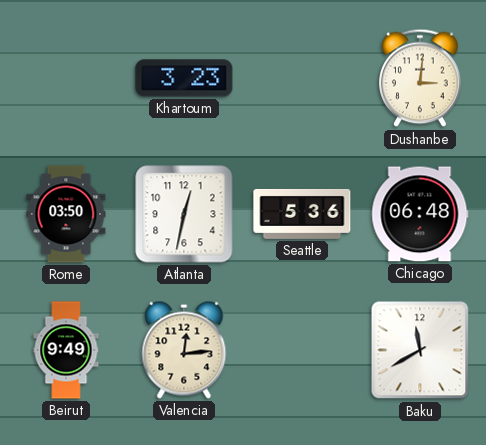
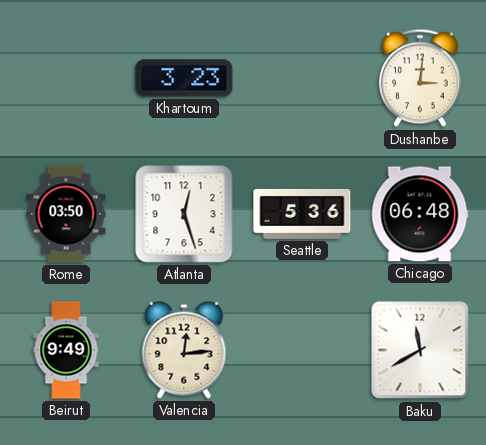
Atlanta: 12:32 -> 12:27 (184, 214)
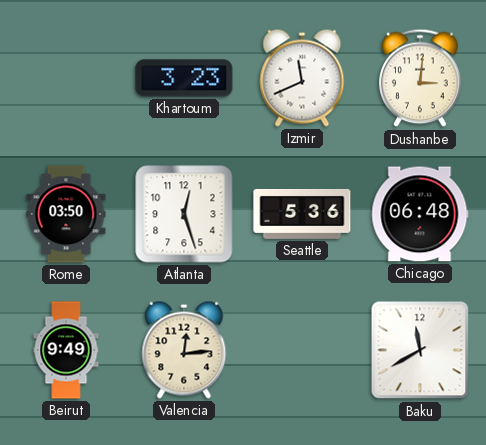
Izmir: none -> 11:41 (302, 78)
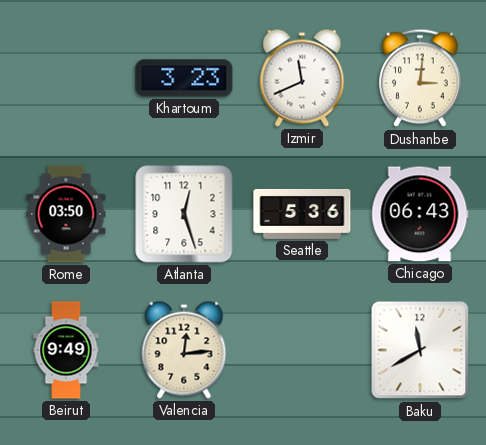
Chicago: 06:48 -> 06:43 (420, 214)
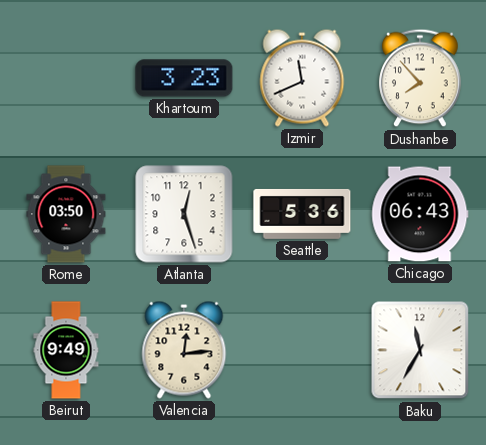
Dushanbe: 3:01 -> 7:53 (420, 78)
Baku: 11:40 -> 11:35 (420, 350)
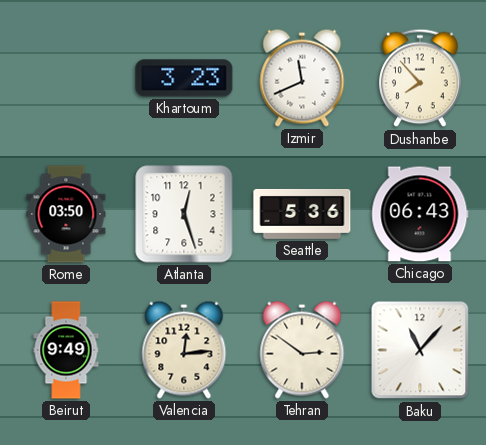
Tehran: none -> 2:51 (302, 350)
Baku: 11:35 -> 11:07 (420, 350)
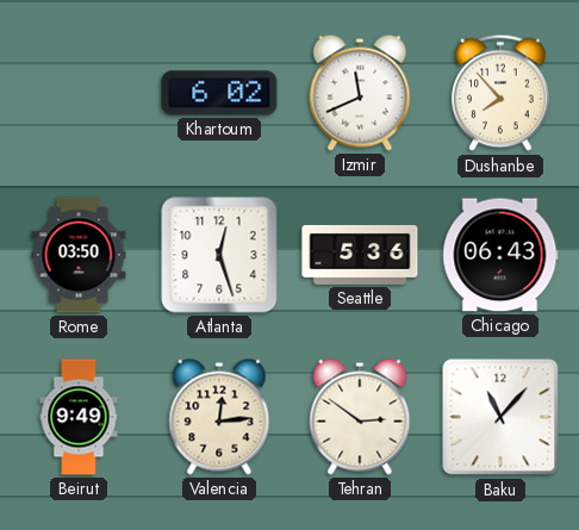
Khartoum: 3:23 -> 6:02 (219, 93)
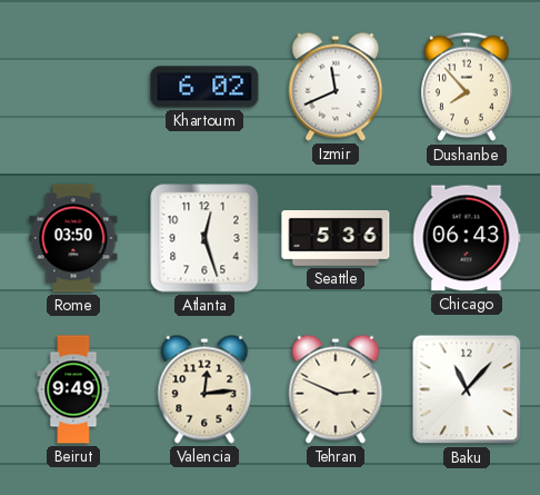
Tehran: 2:51 -> 2:49 (336, 389)
